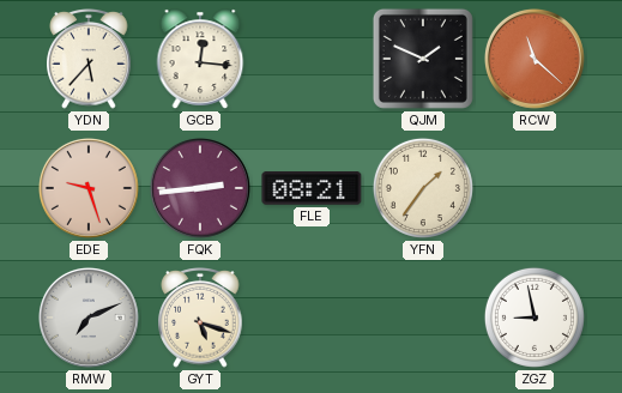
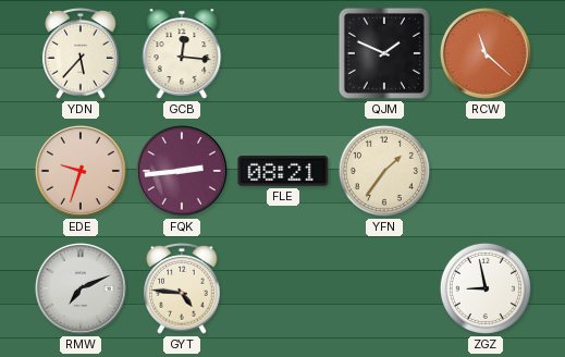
EDE: 9:27 -> 9:33 (81, 171)
GYT: 5:18 -> 4:46 (182, 290)
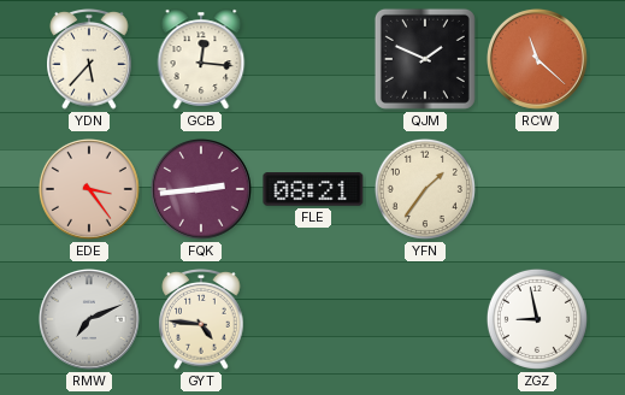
EDE: 9:33 -> 3:24 (89, 189)
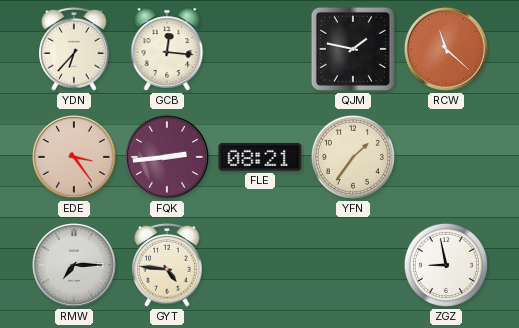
YDN: 5:37 -> 6:37 (74, 50)
QJM: 1:49 -> 1:47 (353, 49)
RMW: 7:11 -> 7:15 (74, 265)
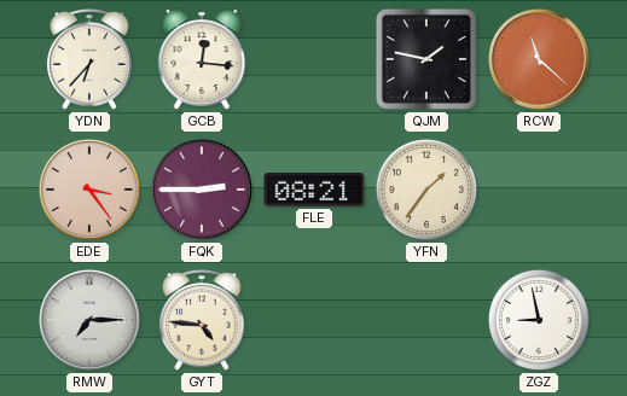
FQK: 2:44 -> 2:45 (202, 190)
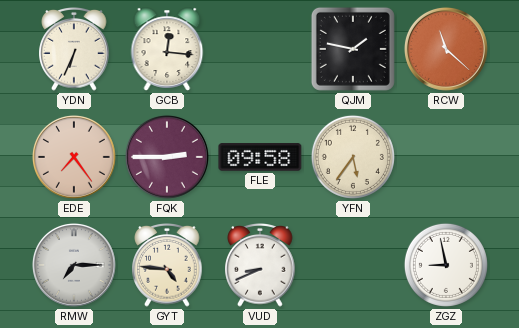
YDN: 6:37 -> 6:34 (74, 50)
EDE: 3:24 -> 7:24 (74, 157)
FLE: 08:21 -> 09:58 (260, 157)
YFN: 1:36 -> 5:36 (353, 157)
VUD: none -> 8:41 (260, 266)
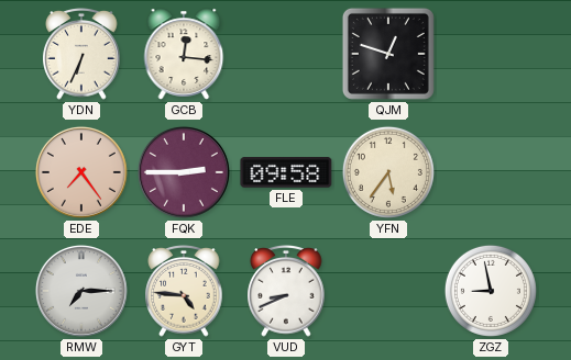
QJM: 1:47 -> 12:48 (388, 54)
RCW: 11:22 -> none (446, 49)
